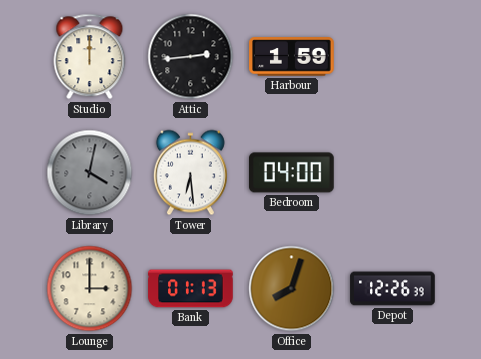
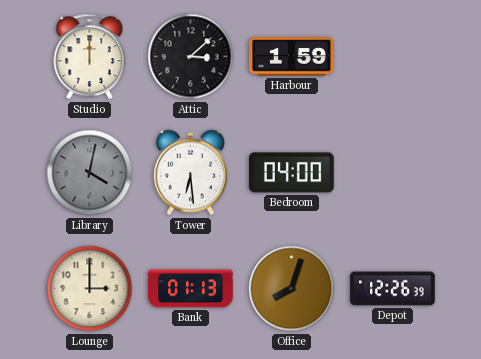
Attic: 2:44 -> 3:08 (191, 57)
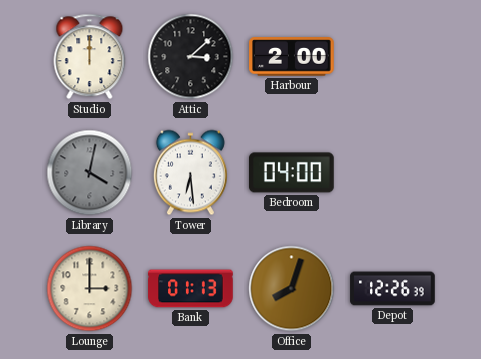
Harbour: 1:59 -> 2:00 (292, 57)
